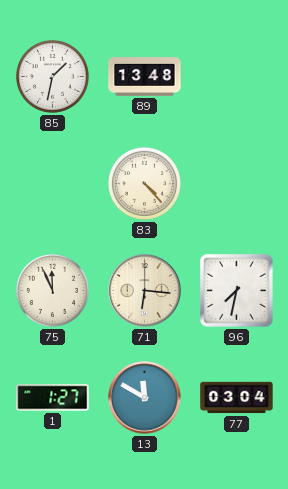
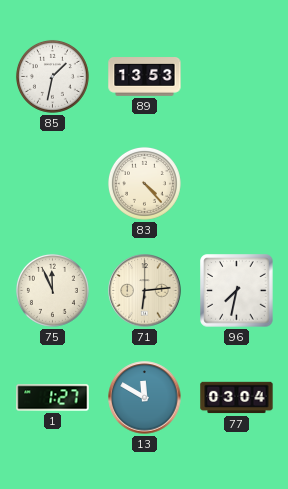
89: 13:48 -> 13:53 (145, 77)
71: 6:16 -> 6:14 (145, 291)
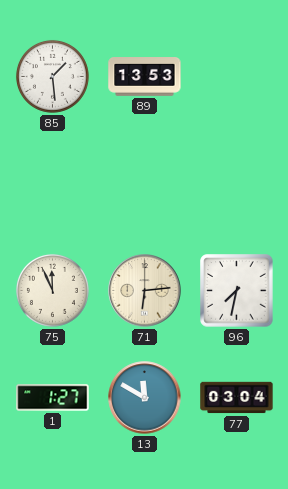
85: 1:32 -> 1:29 (52, 76)
83: 4:23 -> none (144, 183)
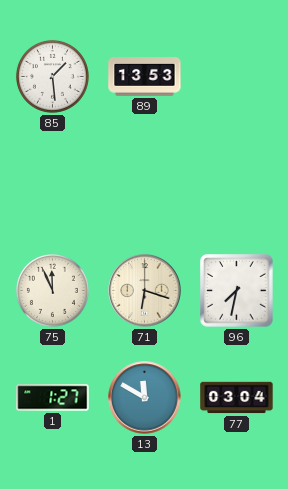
71: 6:14 -> 6:18 (145, 291)
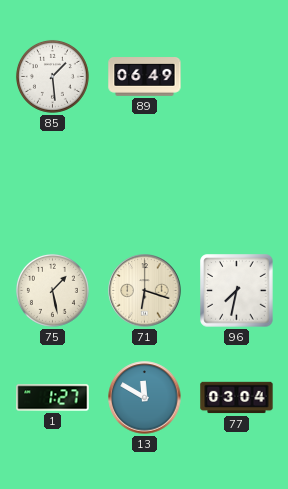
89: 13:53 -> 06:49 (145, 77)
75: 11:56 -> 1:28 (52, 290)
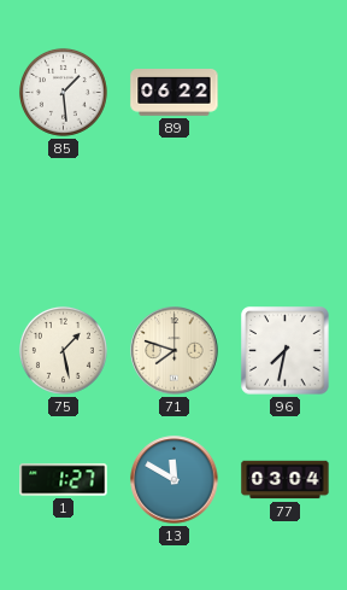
89: 06:49 -> 06:22 (175, 93)
71: 6:18 -> 7:48 (175, 351)
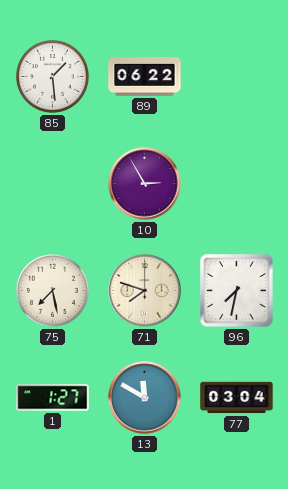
10: none -> 2:55 (145, 184)
75: 1:28 -> 7:28 (52, 290)
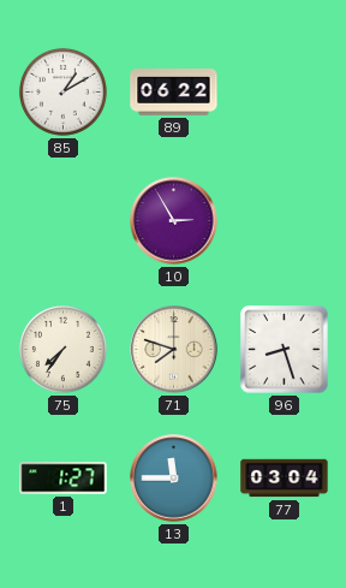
85: 1:29 -> 1:10 (62, 91)
75: 7:28 -> 7:36 (62, 349)
96: 7:32 -> 8:27 (285, 350)
13: 11:50 -> 11:45 (174, 479)
